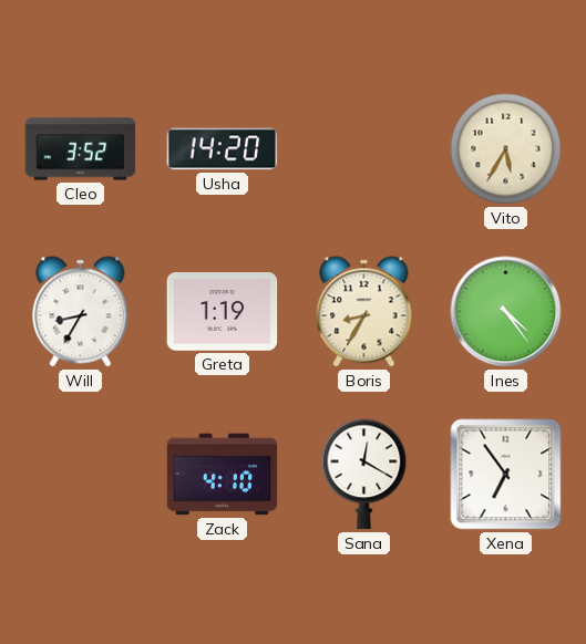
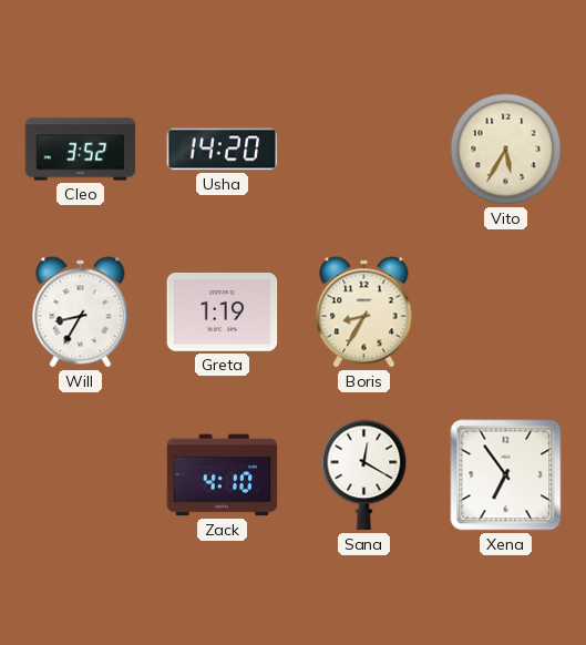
Ines: 4:24 -> none (506, 312)
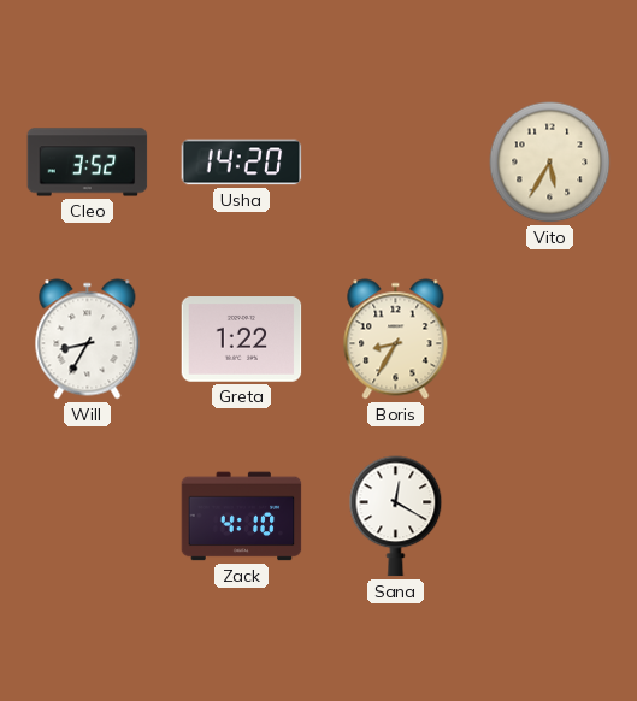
Greta: 1:19 -> 1:22 (242, 340)
Xena: 6:54 -> none (506, 475)
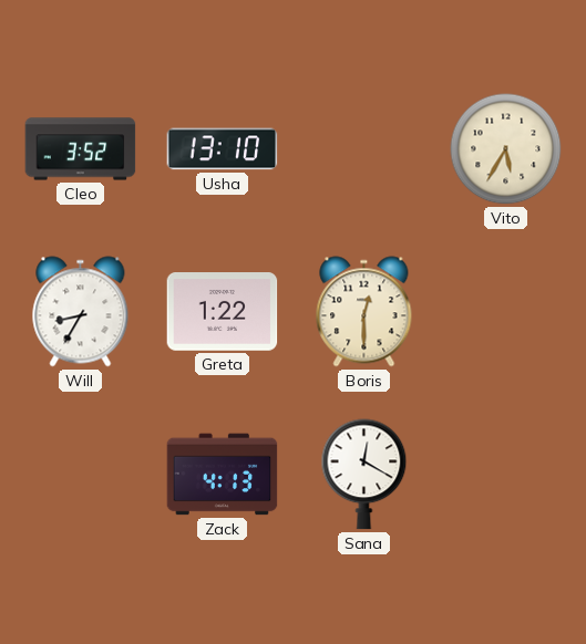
Usha: 14:20 -> 13:10 (223, 149)
Boris: 8:35 -> 12:30 (364, 312)
Zack: 4:10 -> 4:13 (223, 475)
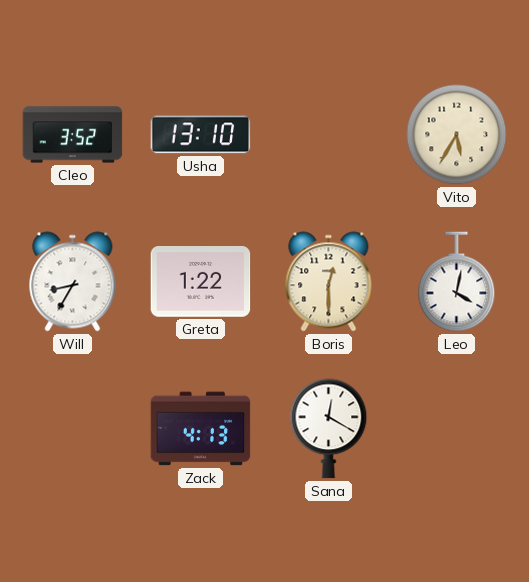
Leo: none -> 4:02 (457, 282)
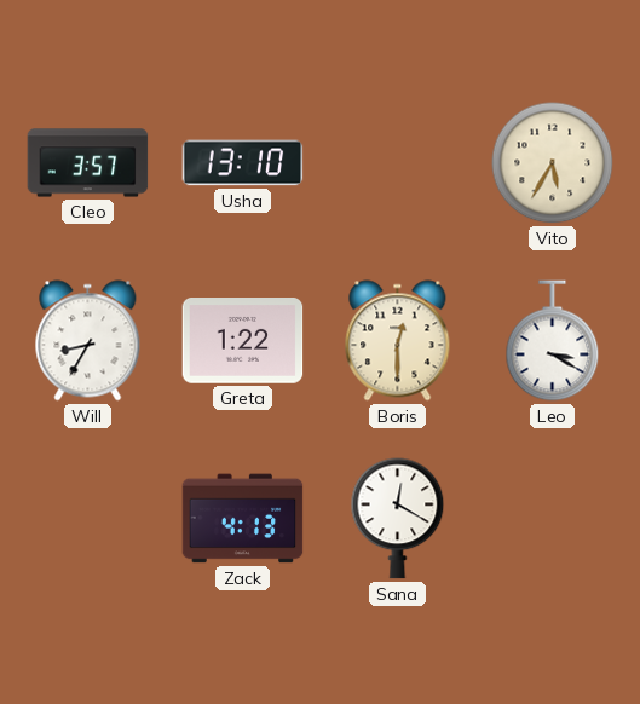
Cleo: 3:52 -> 3:57 (88, 163)
Leo: 4:02 -> 3:20 (553, 341)
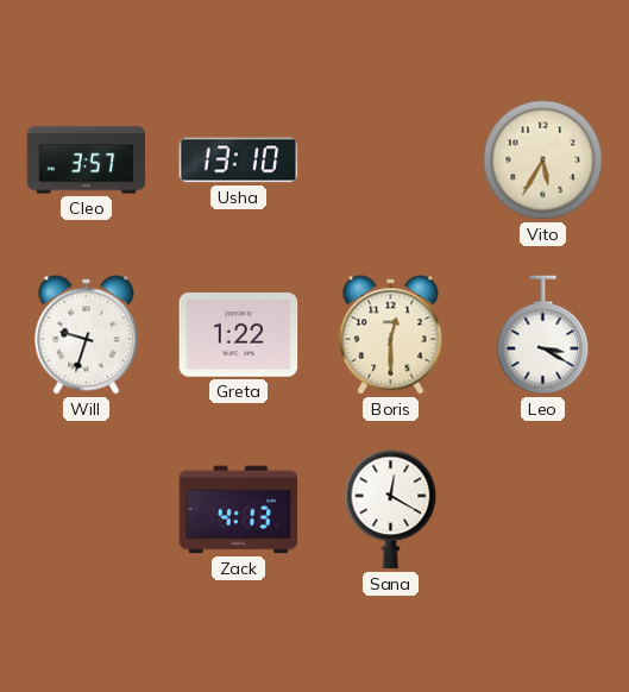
Will: 8:35 -> 9:33 (87, 335)
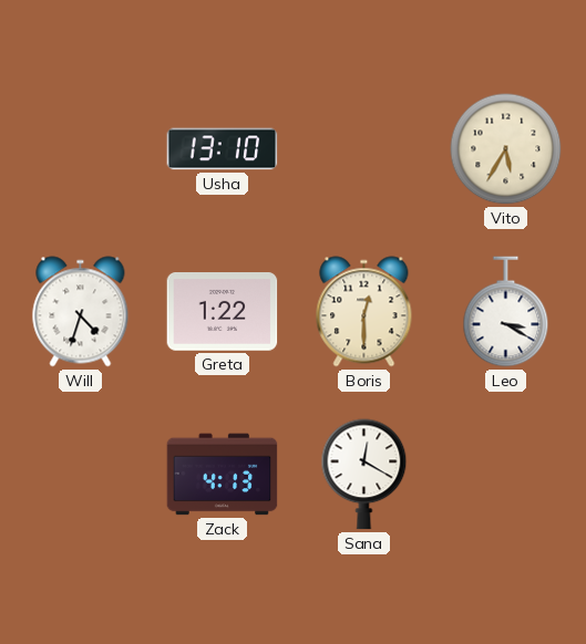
Cleo: 3:57 -> none (87, 161)
Will: 9:33 -> 4:33 (81, 312)
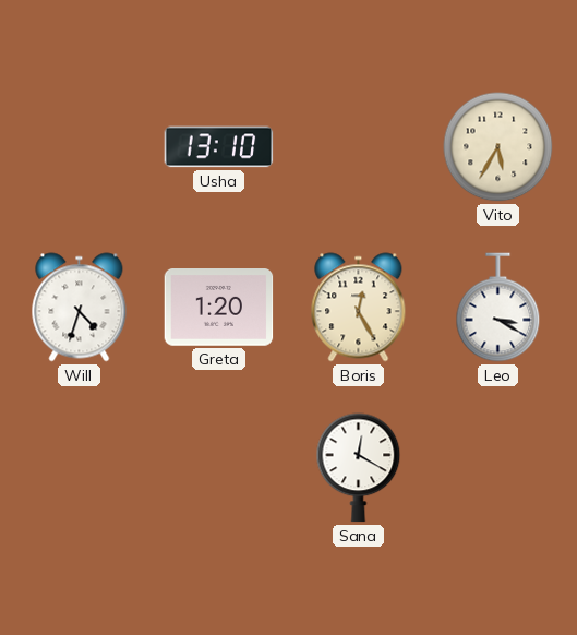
Greta: 1:22 -> 1:20 (219, 308)
Boris: 12:30 -> 12:25 (359, 308)
Zack: 4:13 -> none (223, 475)
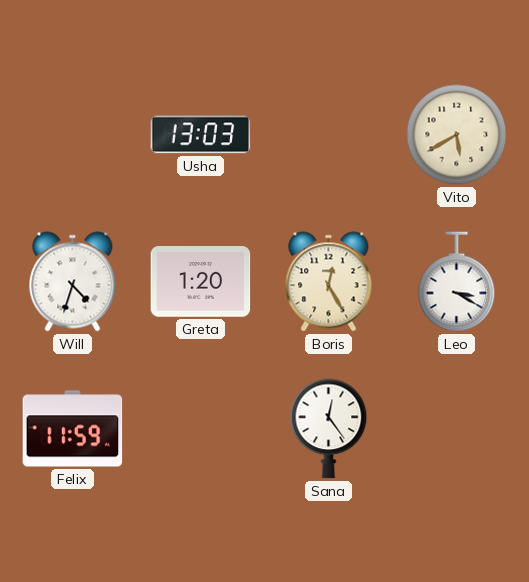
Usha: 13:10 -> 13:03 (201, 135)
Vito: 5:35 -> 5:40 (457, 135)
Felix: none -> 11:59 (73, 429)
Sana: 12:20 -> 12:24 (329, 429)
